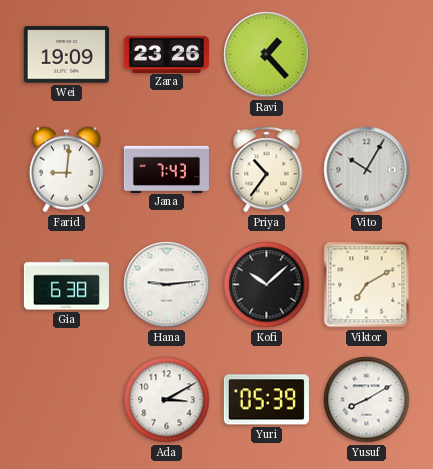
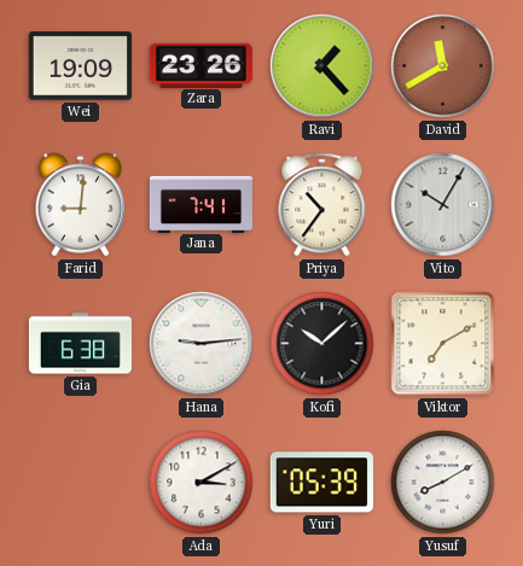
David: none -> 11:40 (443, 66)
Jana: 7:43 -> 7:41 (201, 204)
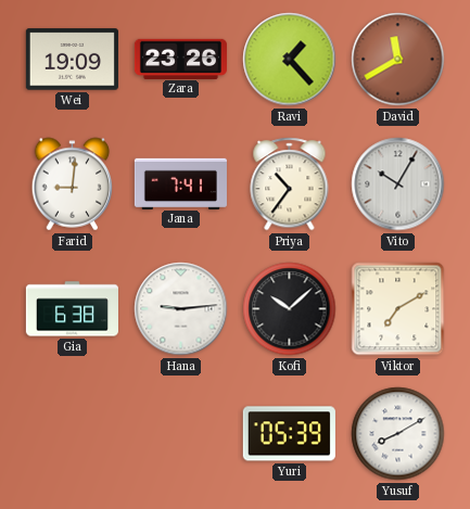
Ada: 3:10 -> none (202, 483)
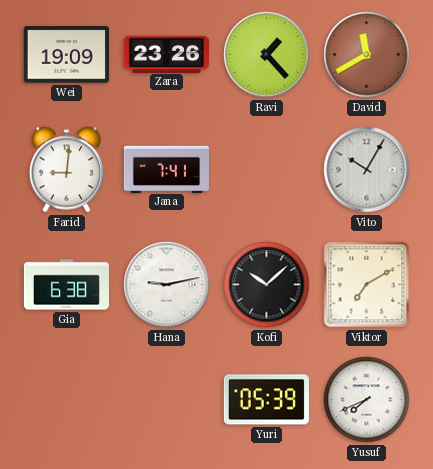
Priya: 10:36 -> none (290, 184)
Hana: 9:14 -> 9:13 (167, 285)
Yusuf: 8:10 -> 7:41 (367, 400)
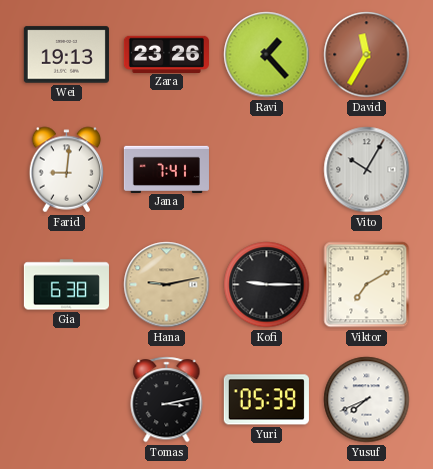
Wei: 19:09 -> 19:13 (66, 55)
David: 11:40 -> 11:35 (367, 55)
Hana dial: white -> champagne (167, 285)
Kofi: 10:08 -> 9:15 (267, 285)
Tomas: none -> 3:13 (167, 400)
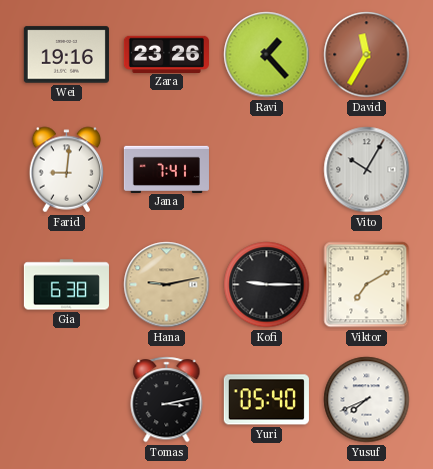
Wei: 19:13 -> 19:16 (66, 55)
Yuri: 05:39 -> 05:40 (266, 400)
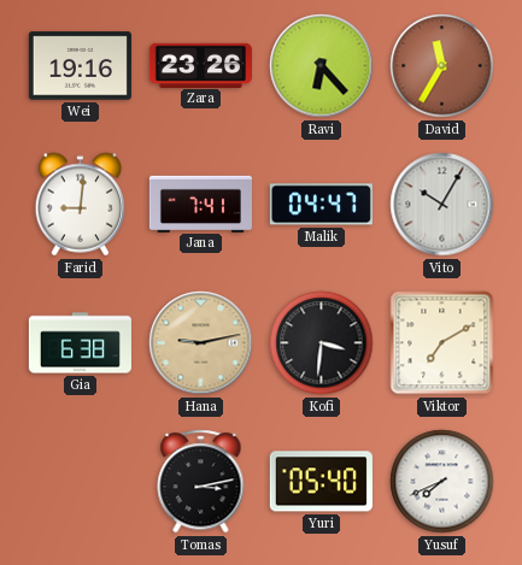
Ravi: 1:23 -> 6:23 (322, 66)
Malik: none -> 04:47 (321, 205)
Kofi: 9:15 -> 3:31 (322, 343)
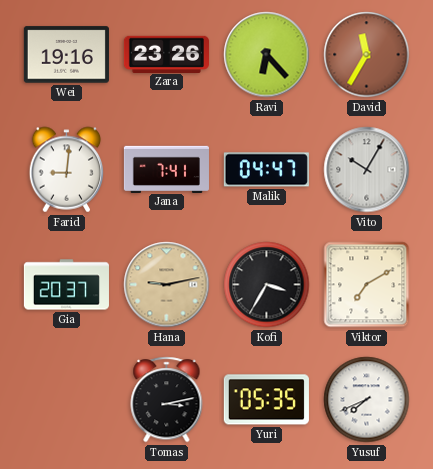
Gia: 6:38 -> 20:37 (66, 285)
Kofi: 3:31 -> 3:35 (267, 285)
Yuri: 05:40 -> 05:35 (266, 400)
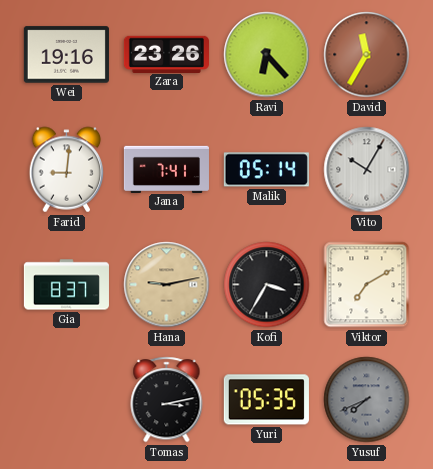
Malik: 04:47 -> 05:14 (266, 170)
Gia: 20:37 -> 8:37 (66, 285)
Yusuf dial: white -> grey (367, 400)
